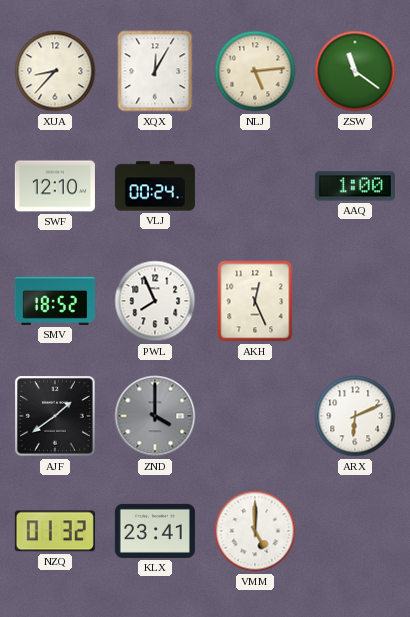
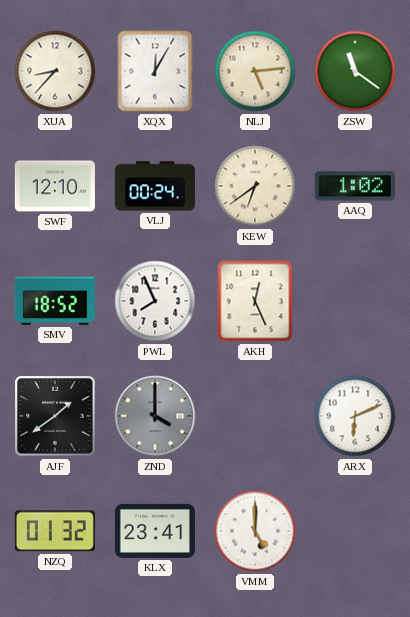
KEW: none -> 6:39 (255, 186)
AAQ: 1:00 -> 1:02 (355, 186)
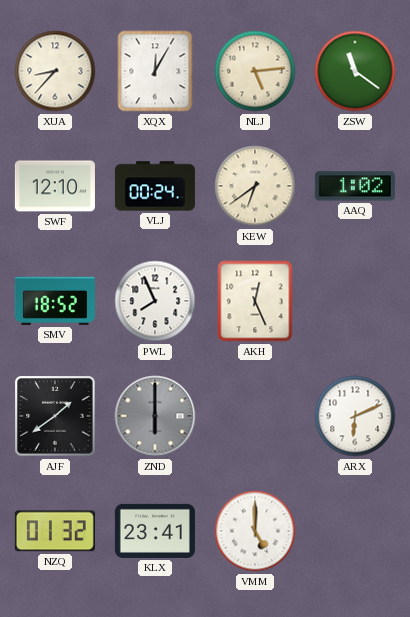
ZND: 4:00 -> 6:00 (155, 416)
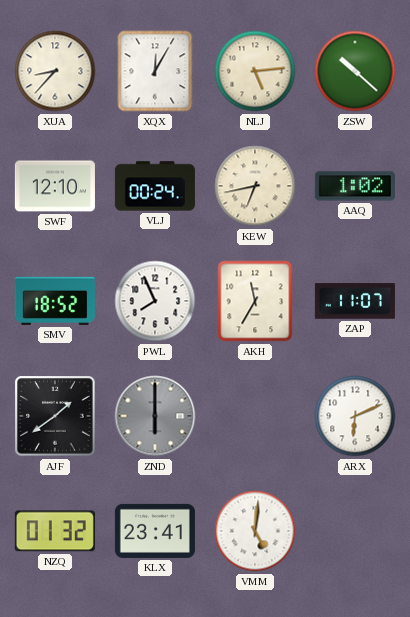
ZSW: 11:21 -> 10:22 (355, 71)
KEW: 6:39 -> 6:43 (255, 186)
AKH: 12:26 -> 11:35 (255, 301)
ZAP: none -> 11:07 (355, 301)
VMM: 5:00 -> 5:01 (255, 531)
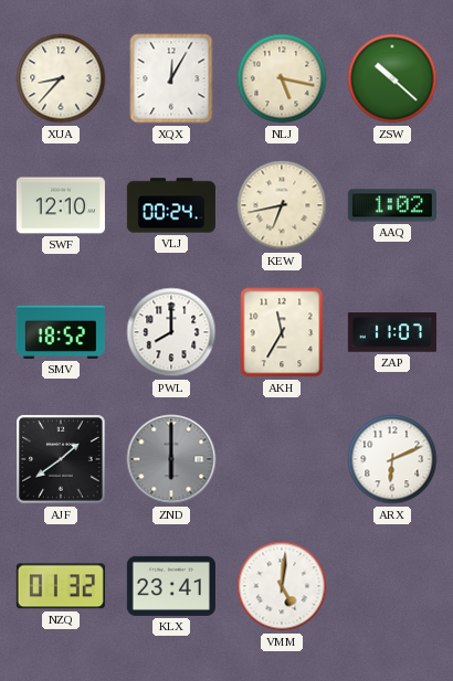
NLJ: 5:14 -> 5:17 (282, 78)
PWL: 7:56 -> 8:00 (171, 332)
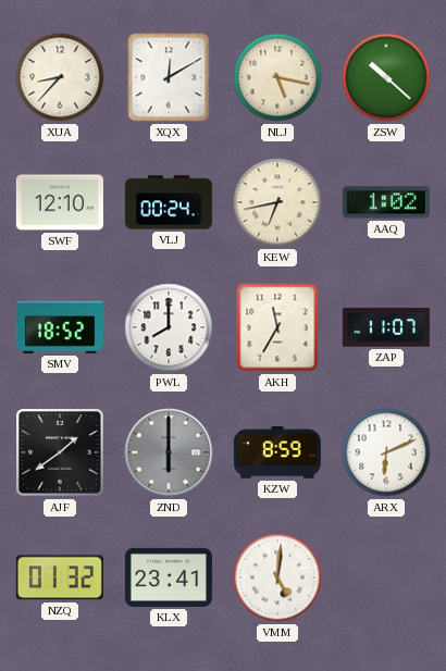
XQX: 12:05 -> 12:10 (169, 77)
KZW: none -> 8:59 (277, 452)
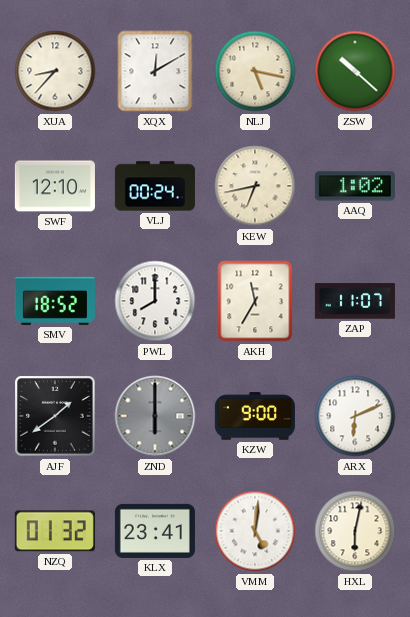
KZW: 8:59 -> 9:00 (255, 416)
HXL: none -> 6:02 (355, 531)
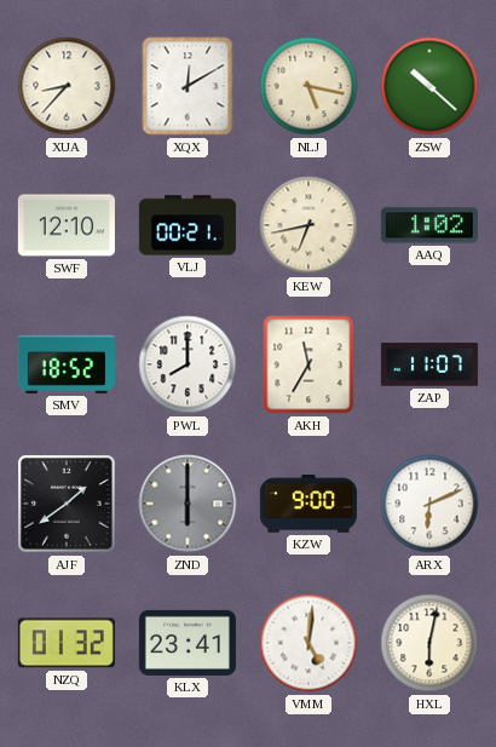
VLJ: 00:24 -> 00:21 (188, 225)
